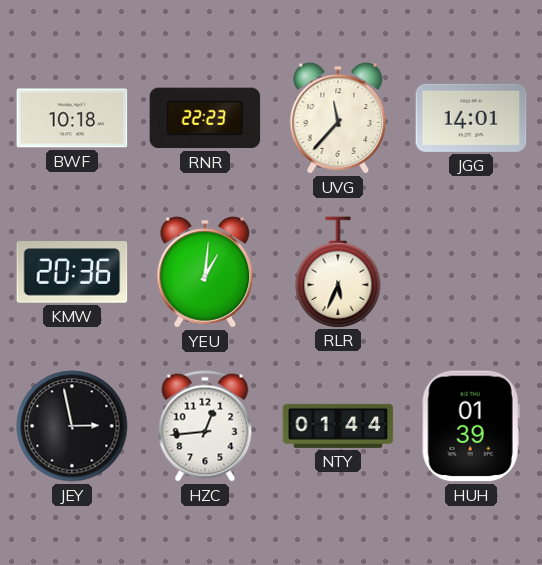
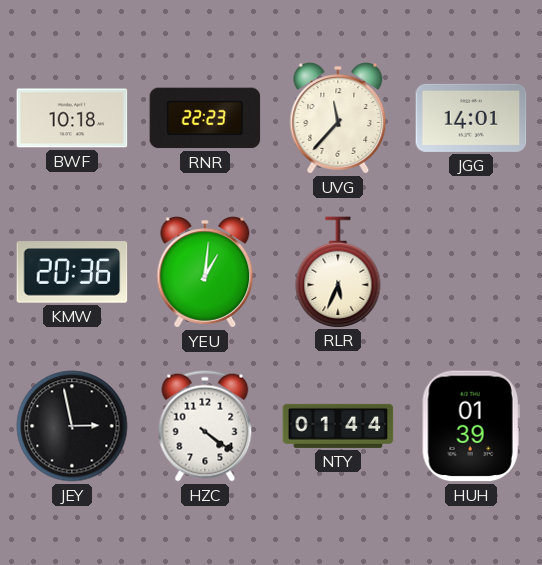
HZC: 12:44 -> 4:21 (205, 426)
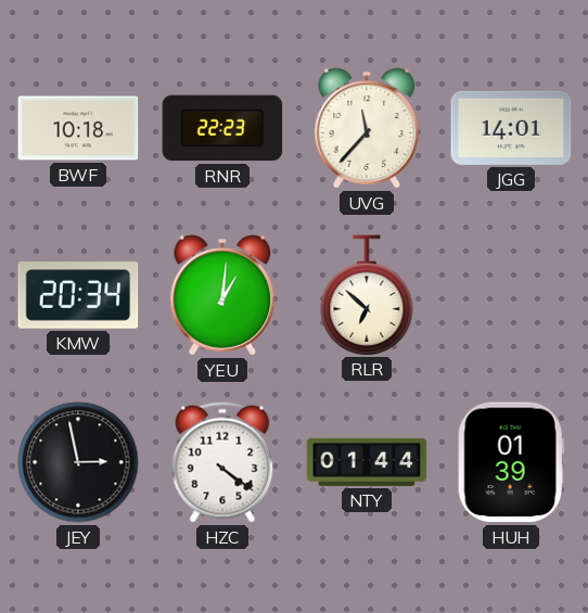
KMW: 20:36 -> 20:34 (78, 295)
RLR: 5:34 -> 6:52 (367, 295)
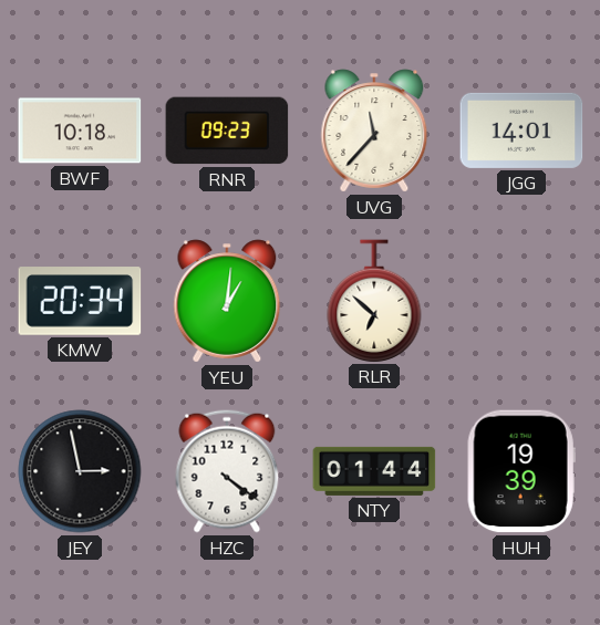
RNR: 22:23 -> 09:23 (227, 131)
HUH: 01:39 -> 19:39 (521, 471)
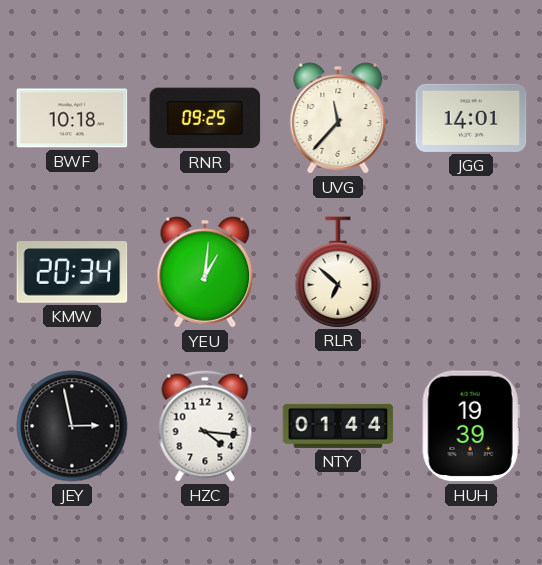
RNR: 09:23 -> 09:25 (205, 118)
HZC: 4:21 -> 4:16 (205, 426)
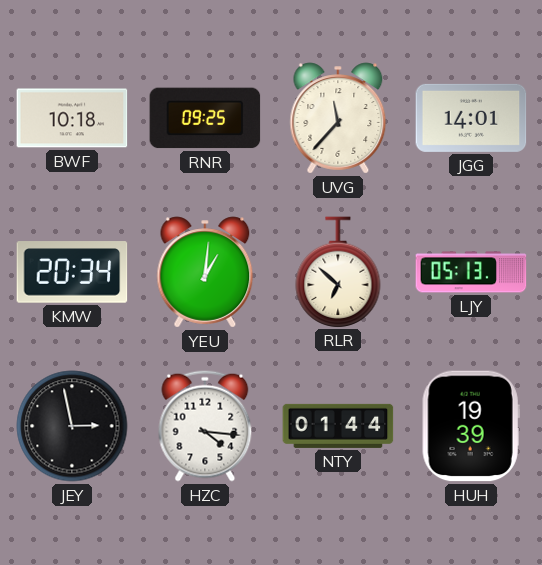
LJY: none -> 05:13 (471, 272)
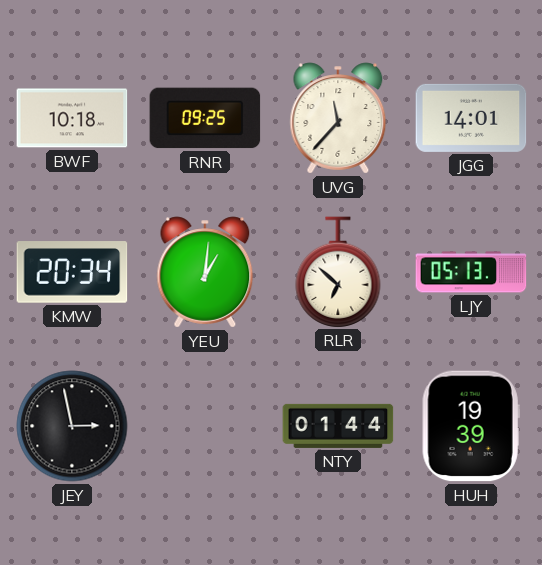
HZC: 4:16 -> none (205, 426)
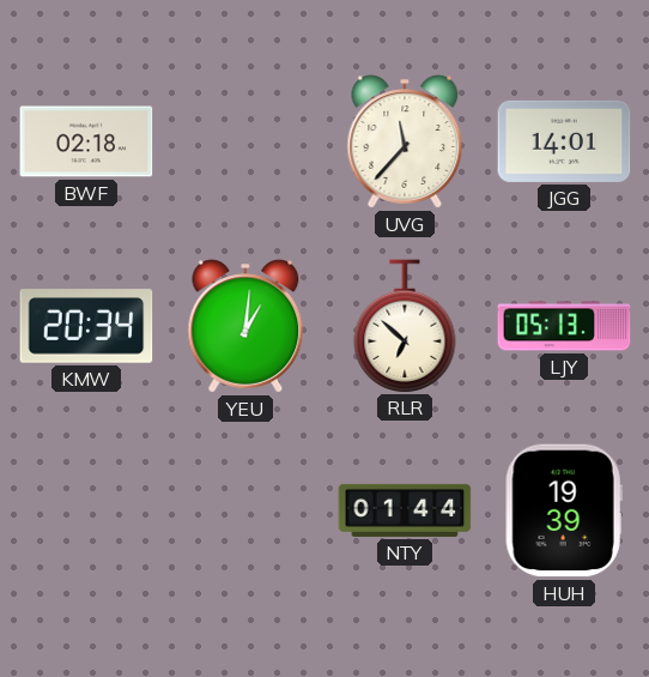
BWF: 10:18 -> 02:18 (86, 141)
RNR: 09:25 -> none (205, 118)
JEY: 2:58 -> none (72, 426)
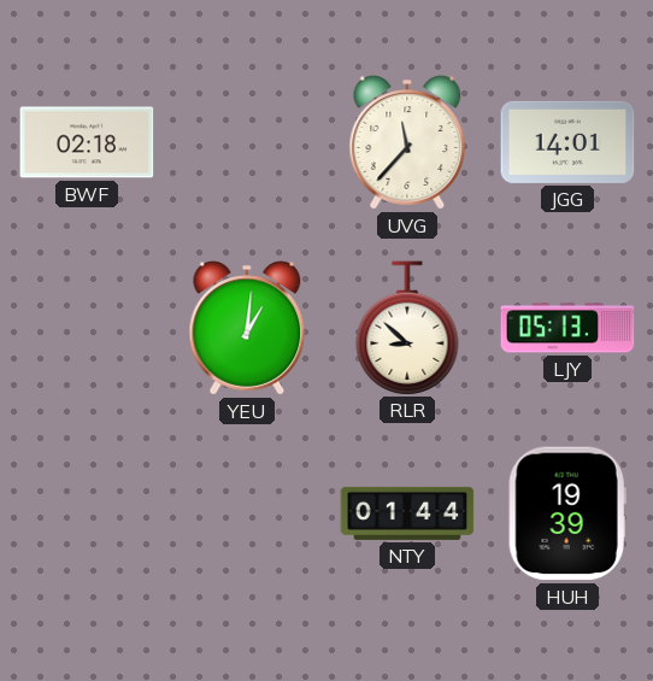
KMW: 20:34 -> none (86, 326)
RLR: 6:52 -> 8:52 (407, 328)
